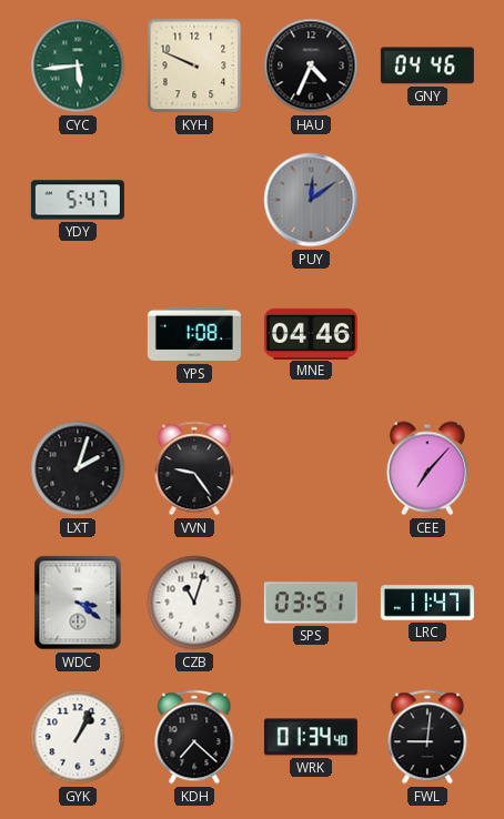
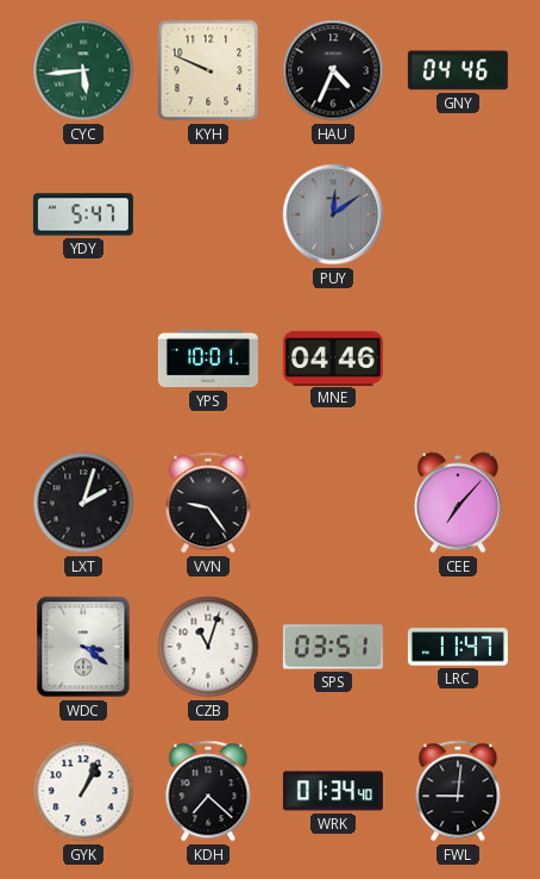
YPS: 1:08 -> 10:01 (208, 359)
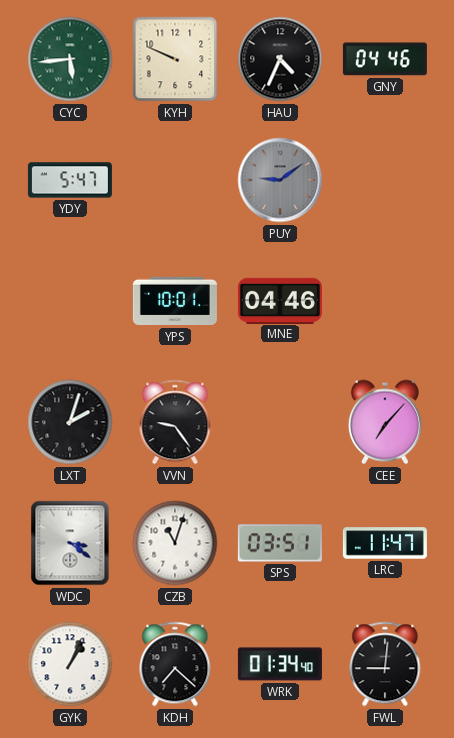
PUY: 12:09 -> 9:09 (280, 180)
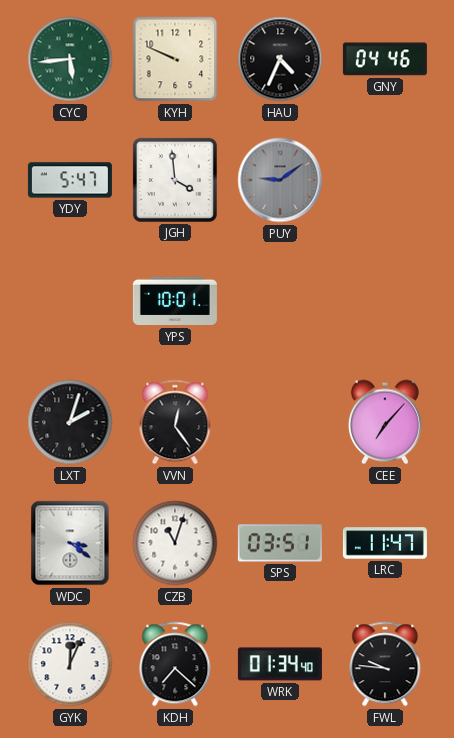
JGH: none -> 3:59 (175, 180)
MNE: 04:46 -> none (280, 300)
VVN: 9:24 -> 12:24 (175, 422)
GYK: 1:04 -> 12:04 (70, 664)
FWL: 9:01 -> 9:46 (385, 664)
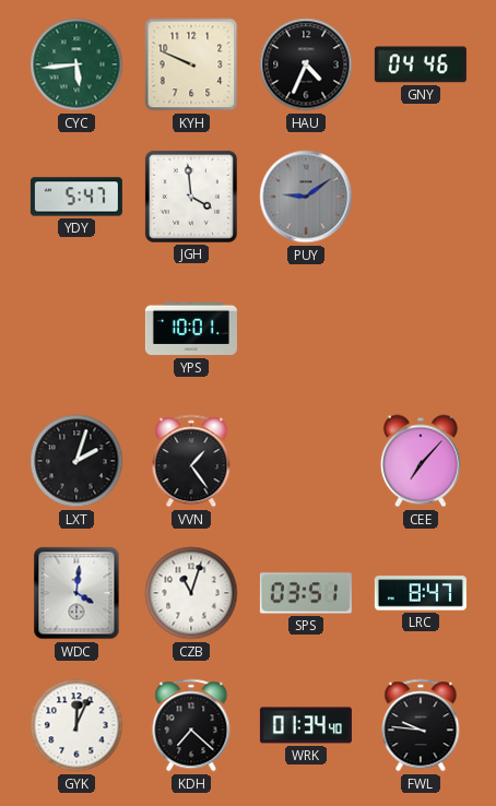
VVN: 12:24 -> 1:24 (191, 461)
WDC: 3:21 -> 4:01 (76, 593)
LRC: 11:47 -> 8:47 (421, 593)
